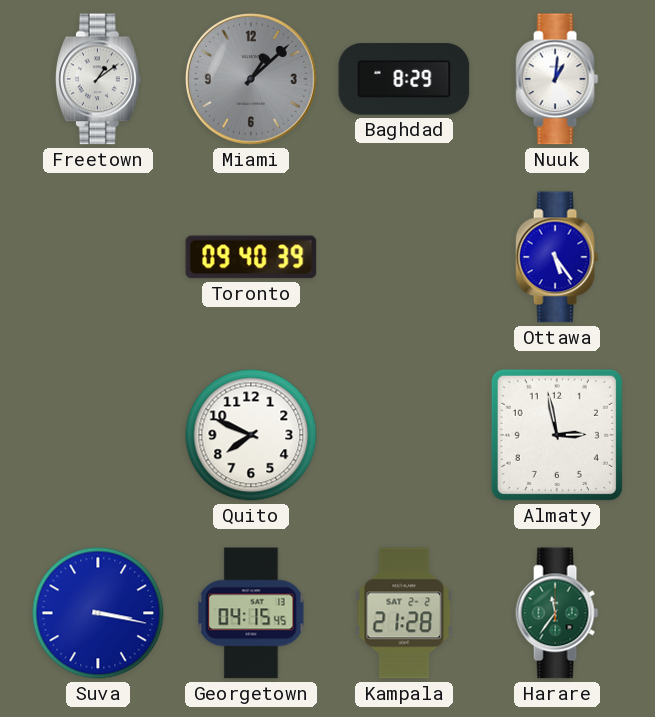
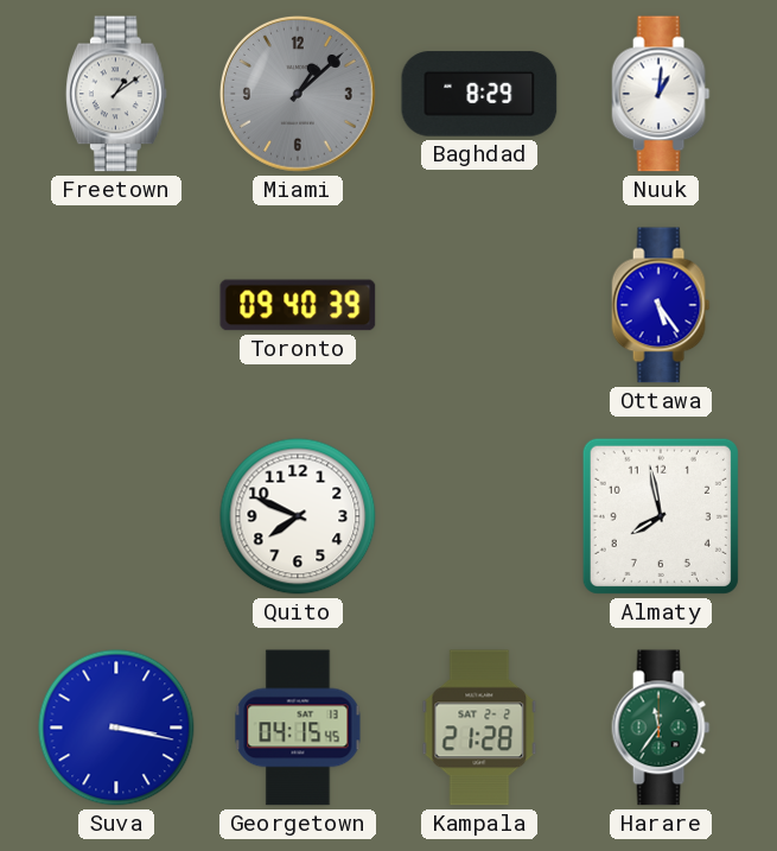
Almaty: 2:58 -> 7:58 (661, 516)
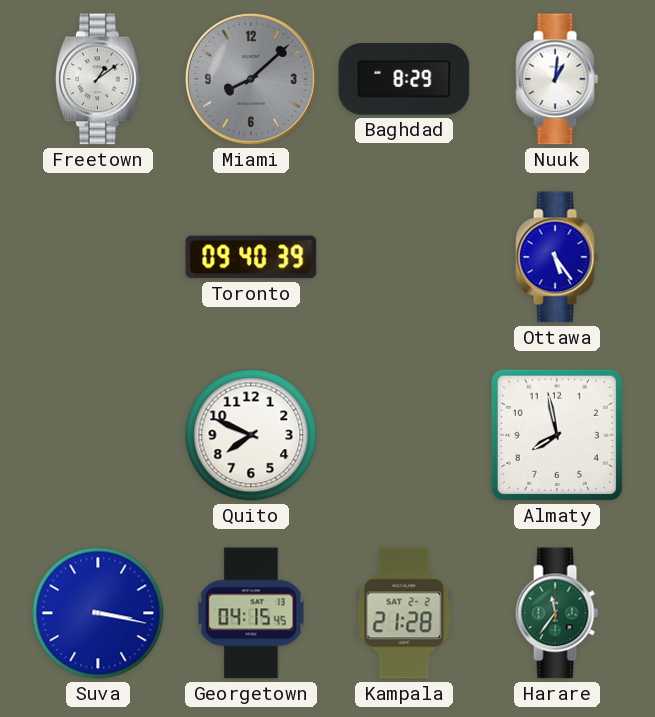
Miami: 1:08 -> 8:08 (252, 79)
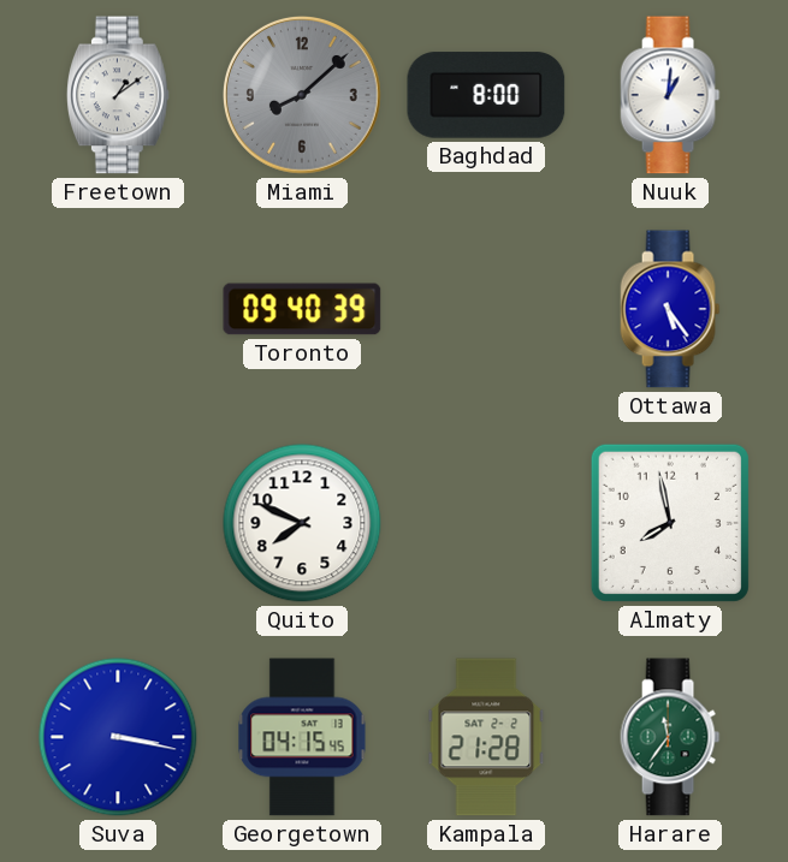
Baghdad: 8:29 -> 8:00 (486, 95)
